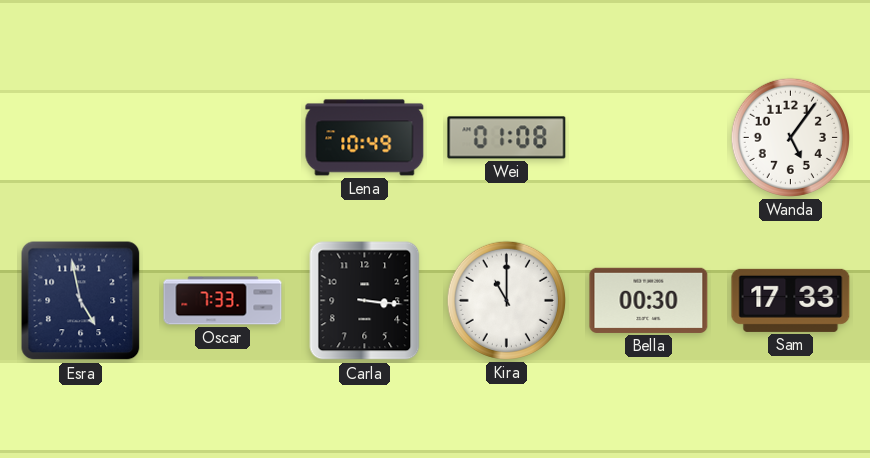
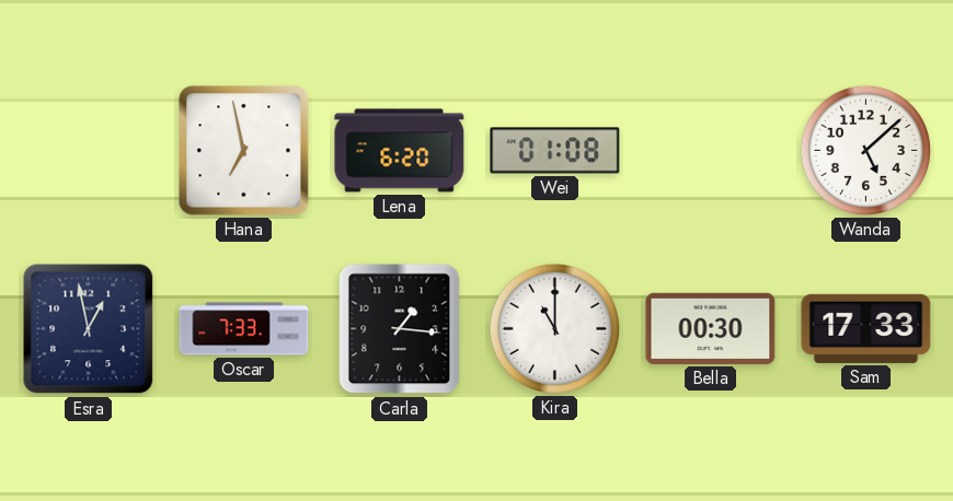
Hana: none -> 6:58 (244, 151)
Lena: 10:49 -> 6:20 (400, 151)
Wanda: 5:06 -> 5:08 (865, 150)
Esra: 4:58 -> 12:58 (89, 329)
Carla: 3:16 -> 1:16 (400, 329)
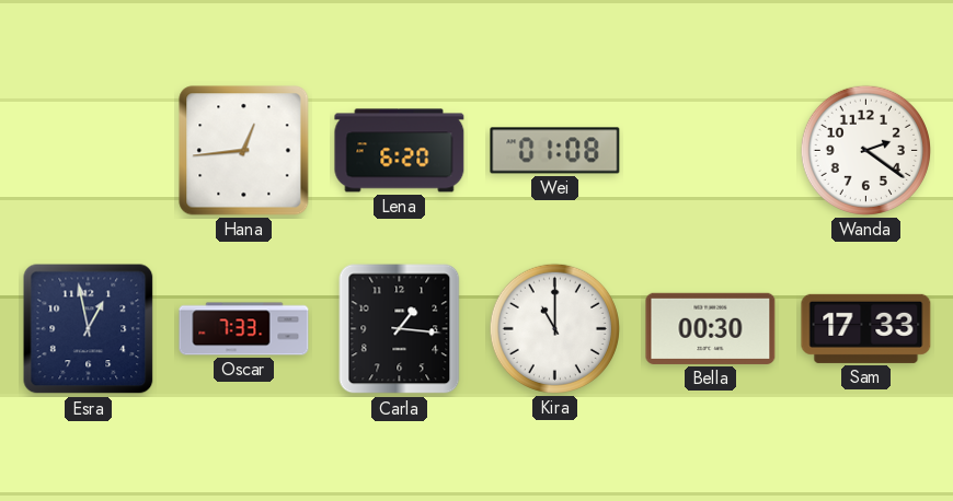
Hana: 6:58 -> 12:44 (244, 151)
Wanda: 5:08 -> 2:21 (865, 150)
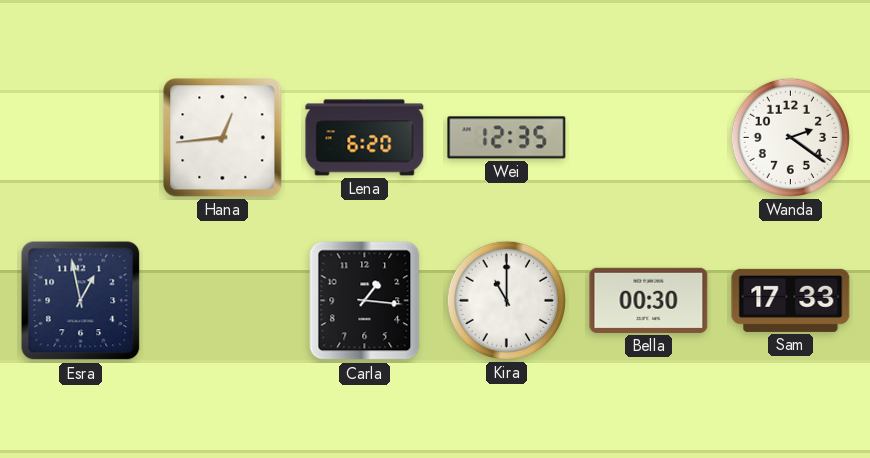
Wei: 01:08 -> 12:35 (507, 138)
Oscar: 7:33 -> none (244, 329)
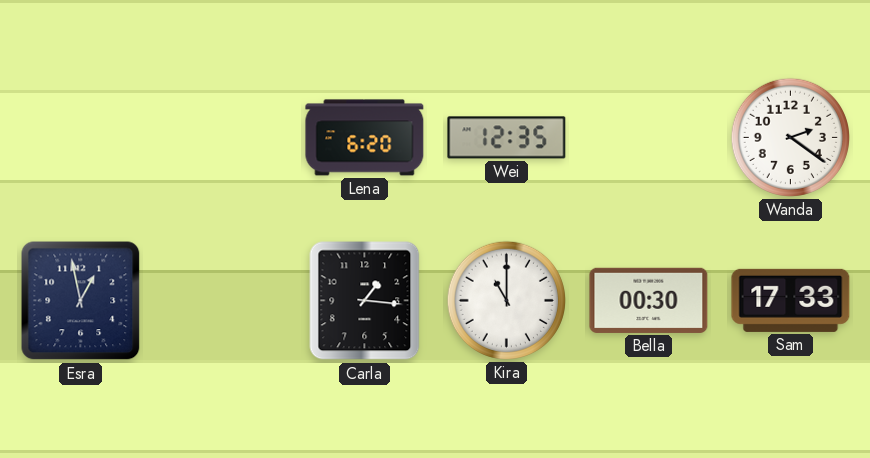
Hana: 12:44 -> none (223, 138)
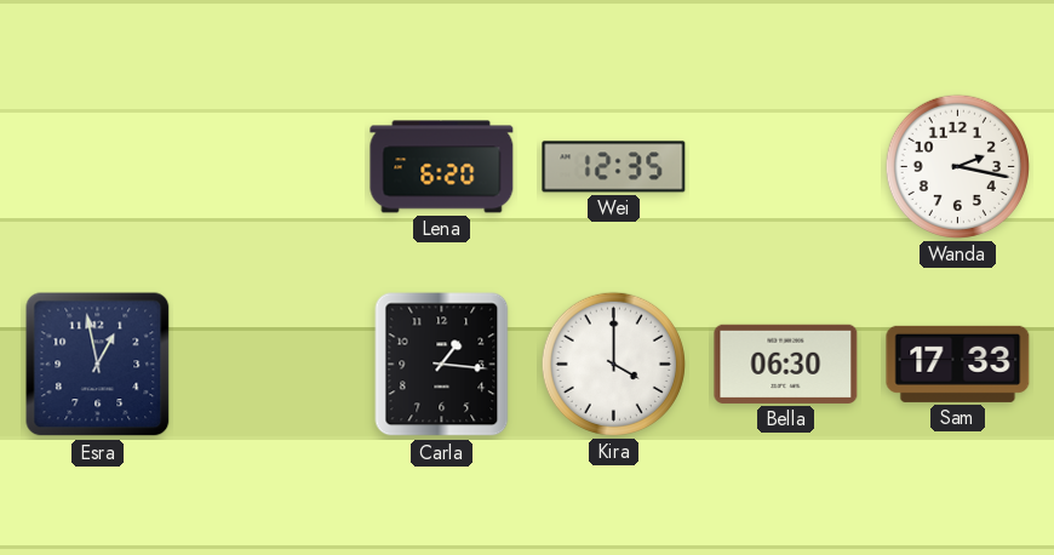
Wanda: 2:21 -> 2:17 (957, 166)
Kira: 11:00 -> 4:00 (613, 364)
Bella: 00:30 -> 06:30 (786, 364)
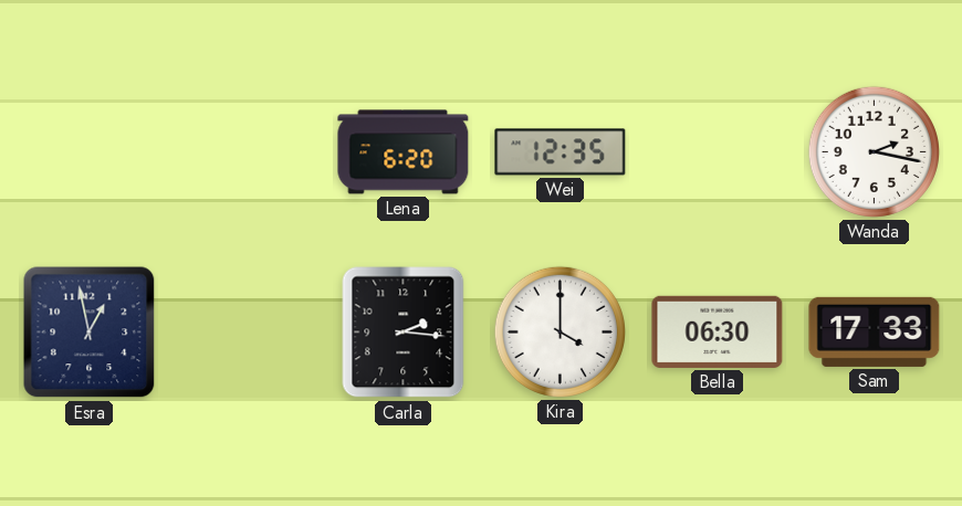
Carla: 1:16 -> 2:16 (404, 333)
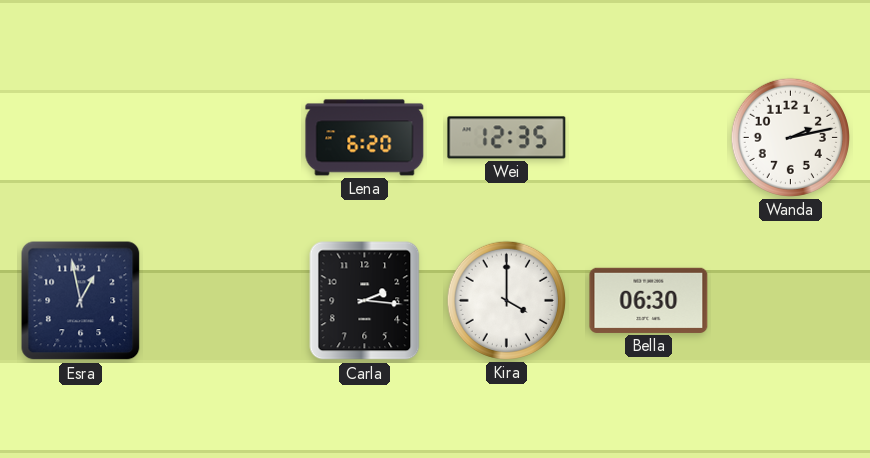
Wanda: 2:17 -> 2:13 (790, 137)
Sam: 17:33 -> none (875, 331)
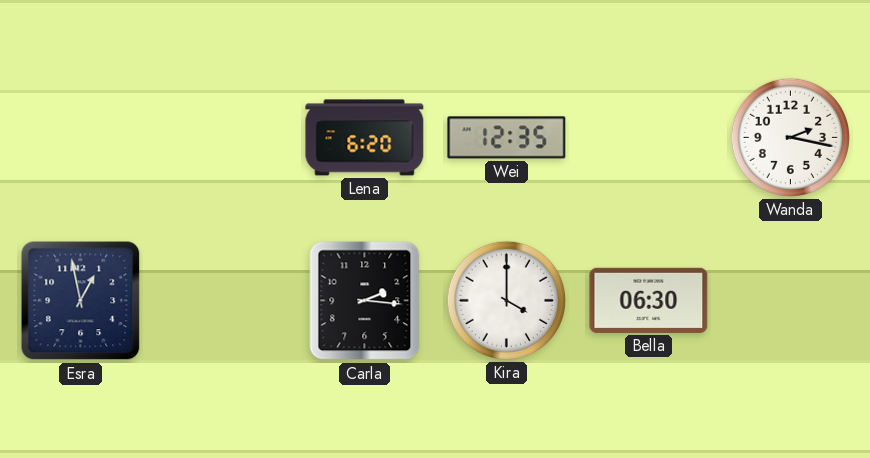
Wanda: 2:13 -> 2:17 (790, 137)
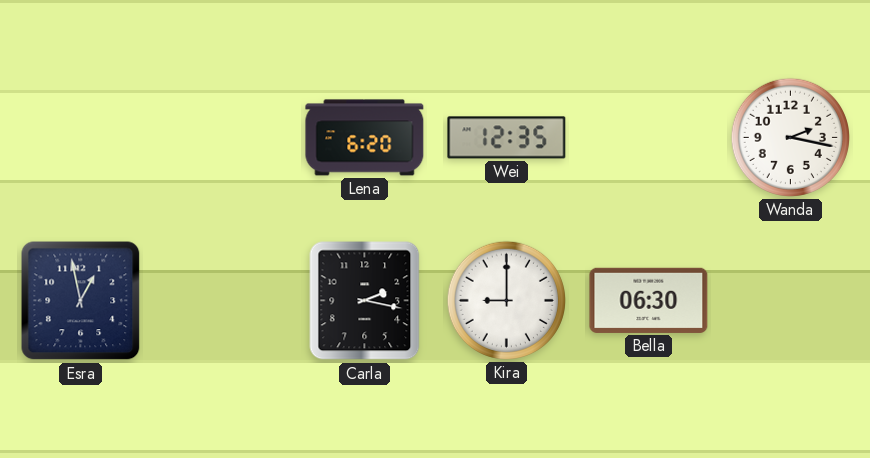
Carla: 2:16 -> 2:17 (365, 301)
Kira: 4:00 -> 9:00 (506, 300)
